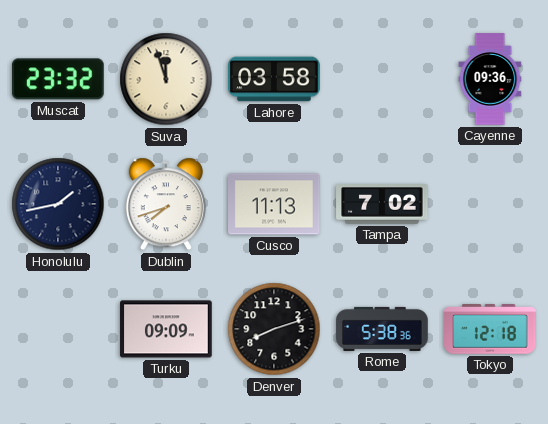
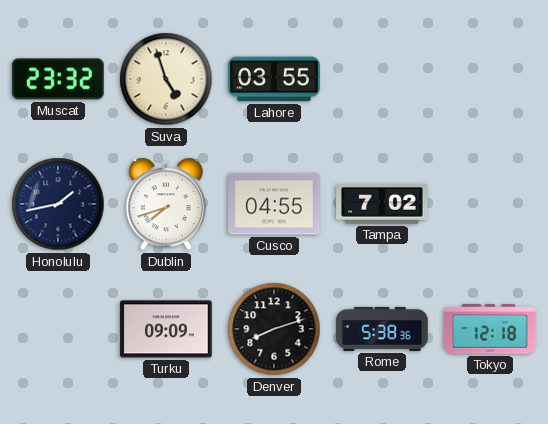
Suva: 11:57 -> 4:57 (166, 79)
Lahore: 03:58 -> 03:55 (274, 79)
Cayenne: 09:36 -> none (490, 79)
Cusco: 11:13 -> 04:55 (274, 204)
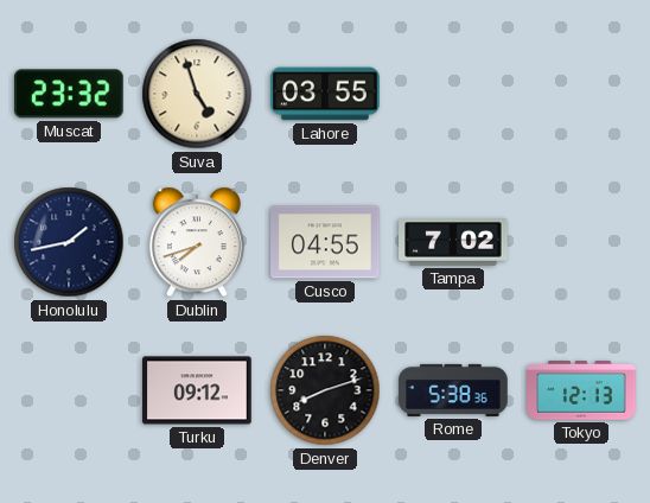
Turku: 09:09 -> 09:12 (197, 390)
Tokyo: 12:18 -> 12:13 (581, 390)
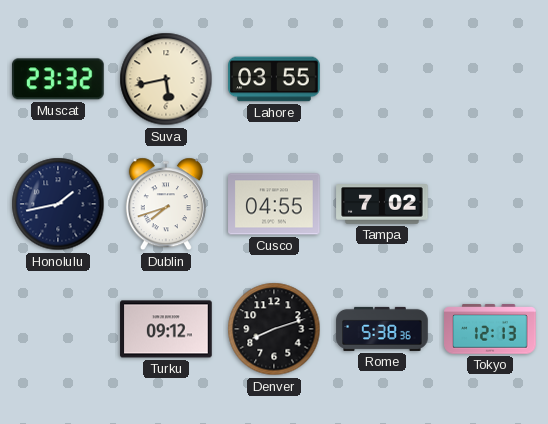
Suva: 4:57 -> 5:43 (166, 79)
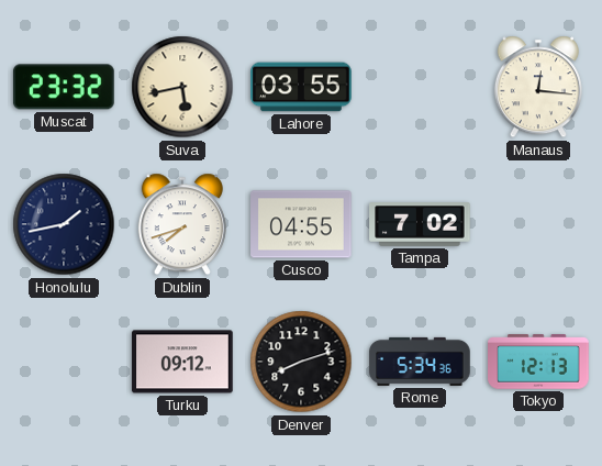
Manaus: none -> 12:16 (538, 87)
Rome: 5:38 -> 5:34 (420, 362)
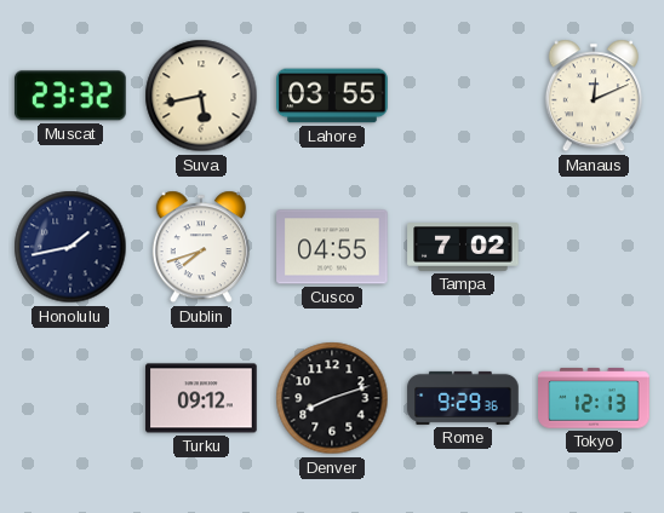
Manaus: 12:16 -> 12:11 (594, 96)
Rome: 5:34 -> 9:29 (463, 398)
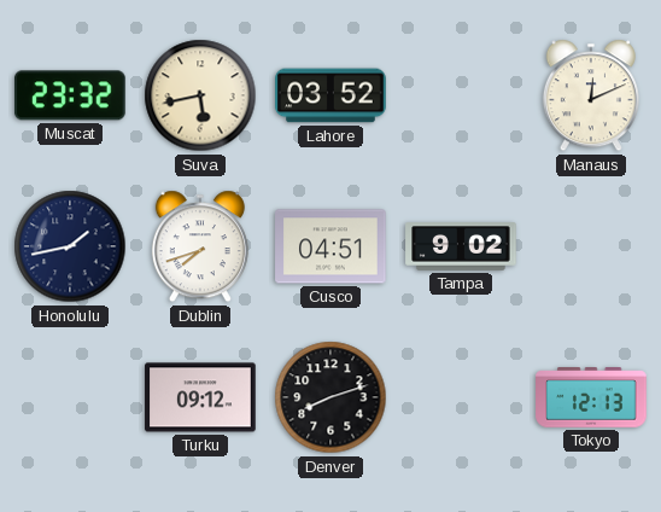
Lahore: 03:55 -> 03:52 (330, 95)
Cusco: 04:55 -> 04:51 (330, 246)
Tampa: 7:02 -> 9:02 (461, 246)
Rome: 9:29 -> none (463, 398)
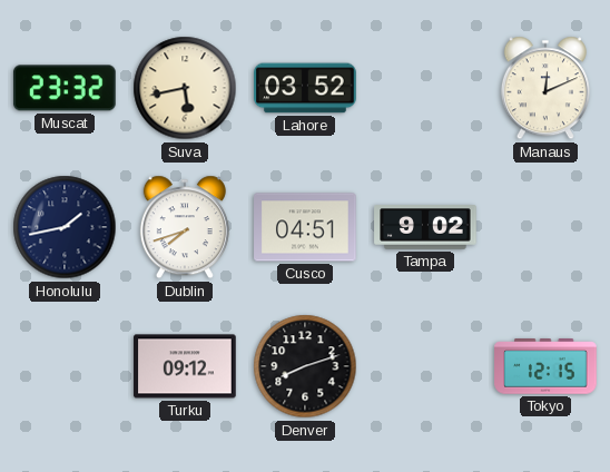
Tokyo: 12:13 -> 12:15 (545, 366)
